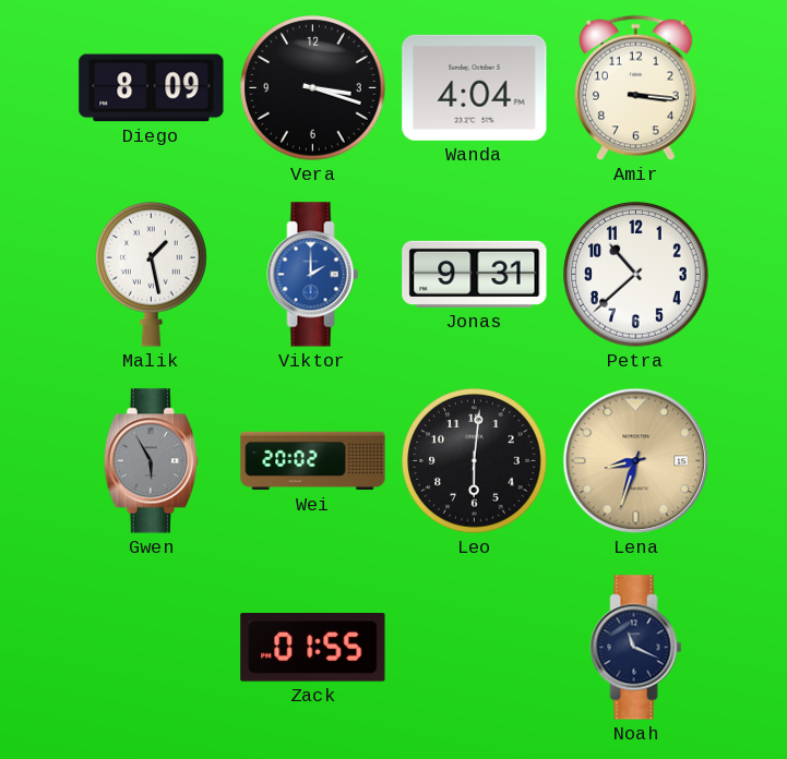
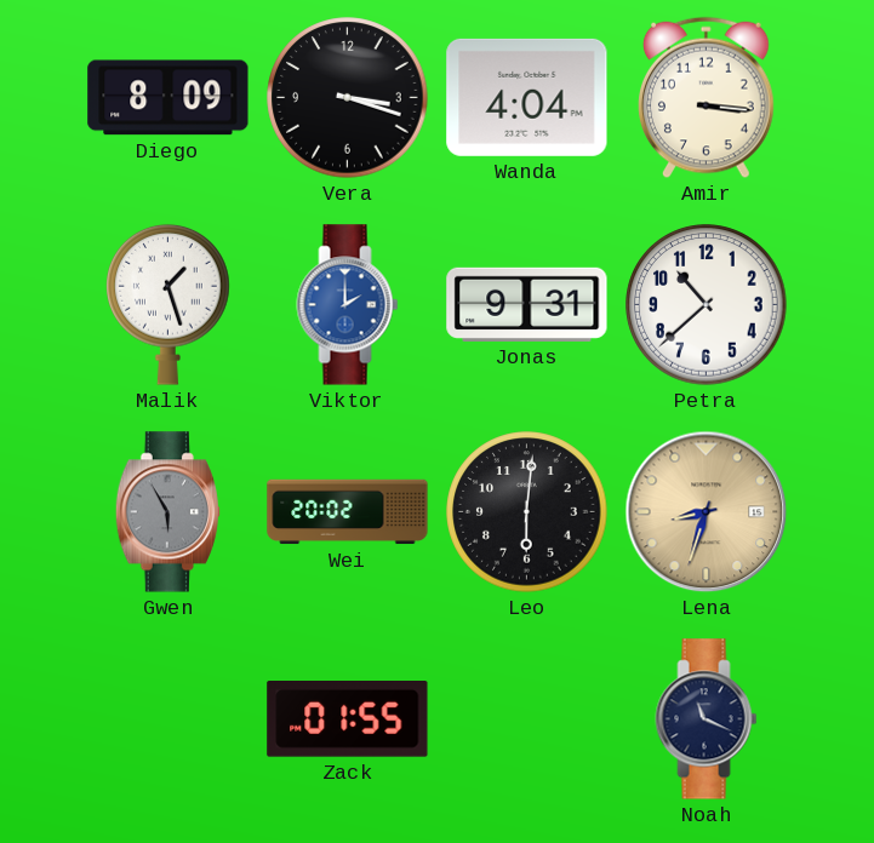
Malik: 1:28 -> 1:27 (168, 304)
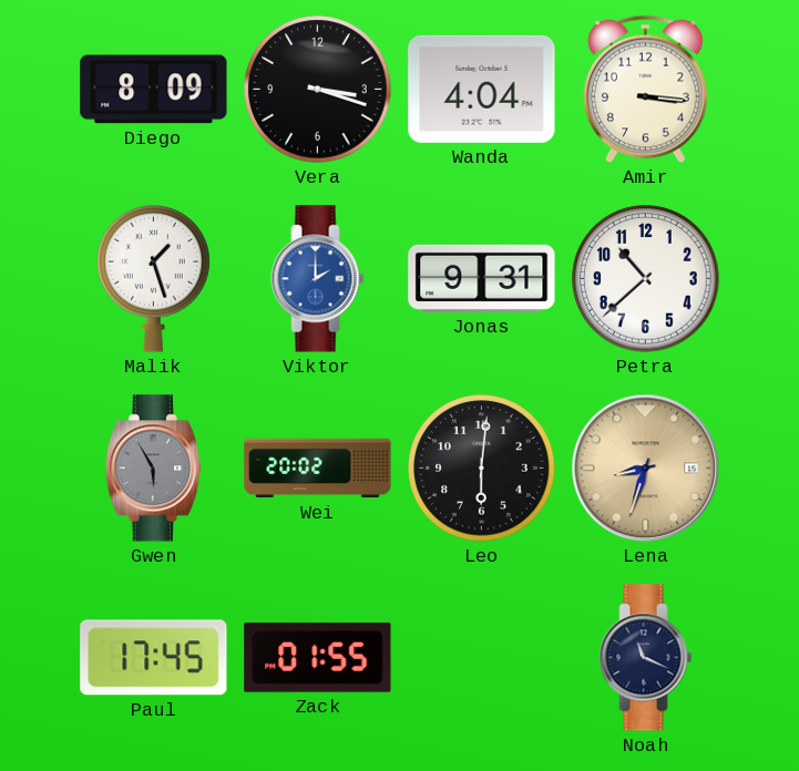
Paul: none -> 17:45 (154, 658)
